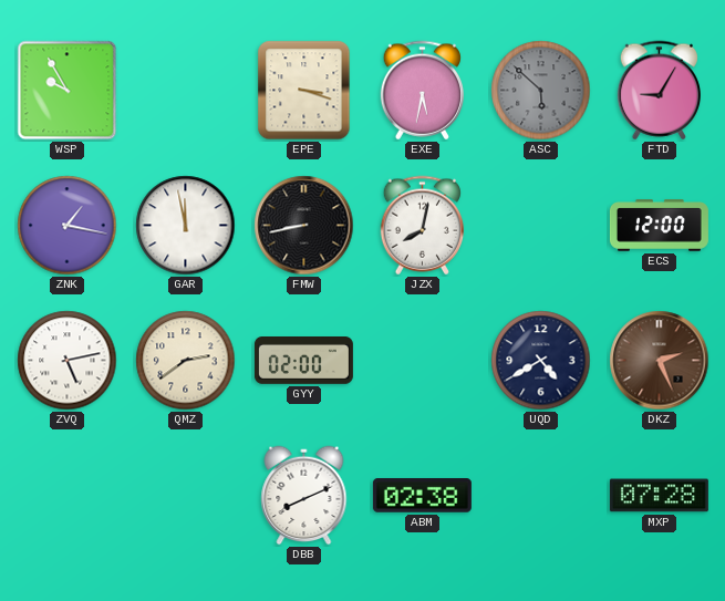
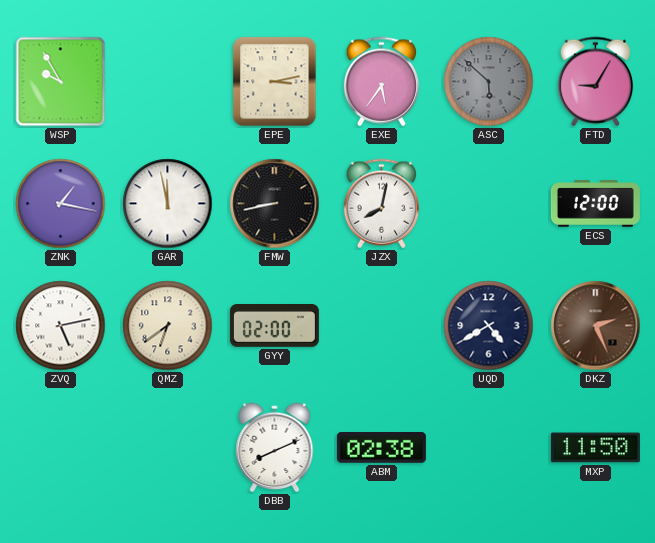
EPE: 3:18 -> 3:13 (275, 82)
EXE: 5:32 -> 5:36 (381, 82)
QMZ: 2:39 -> 6:39 (168, 326)
MXP: 07:28 -> 11:50 (595, 448)
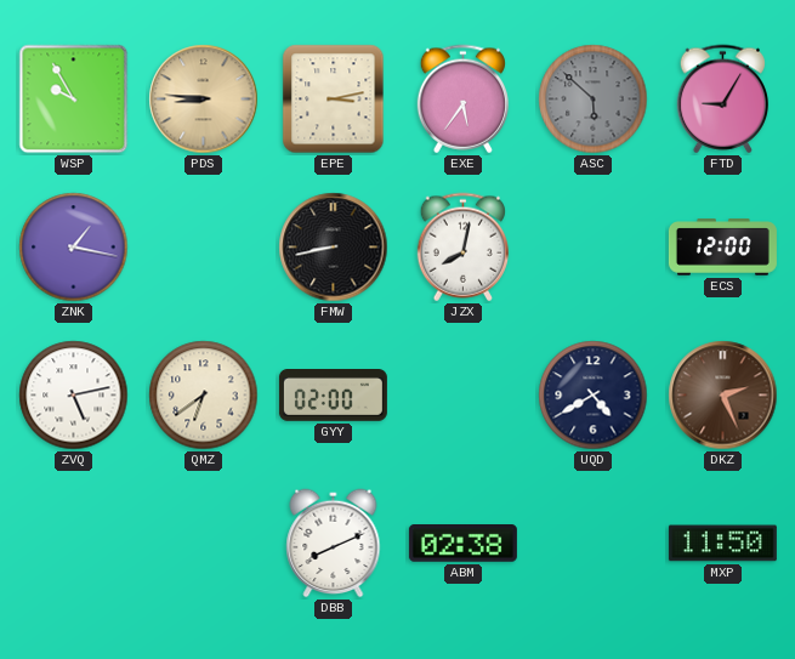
PDS: none -> 8:46 (204, 100)
GAR: 11:58 -> none (168, 204)
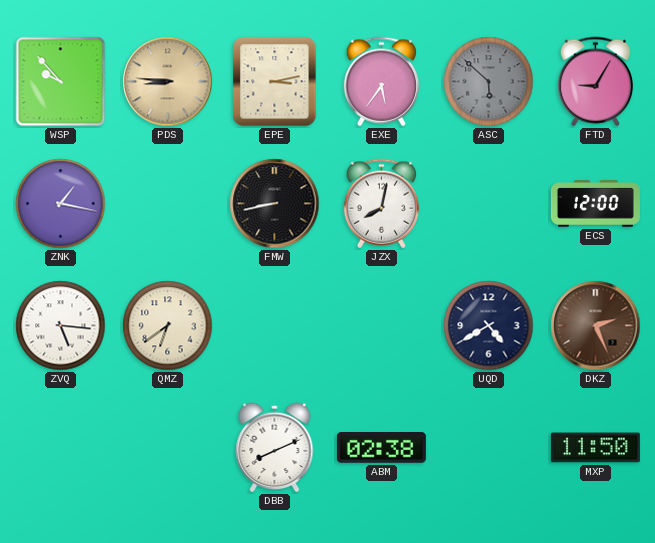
WSP: 9:55 -> 9:53 (61, 82)
ZVQ: 5:13 -> 5:16 (61, 326)
GYY: 02:00 -> none (333, 396)
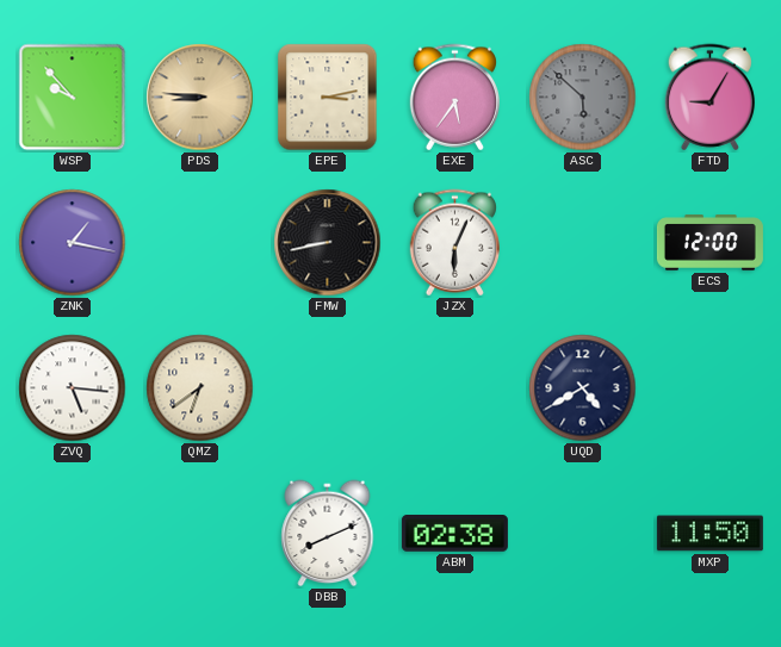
JZX: 8:02 -> 6:04 (454, 243)
DKZ: 2:26 -> none (596, 326)
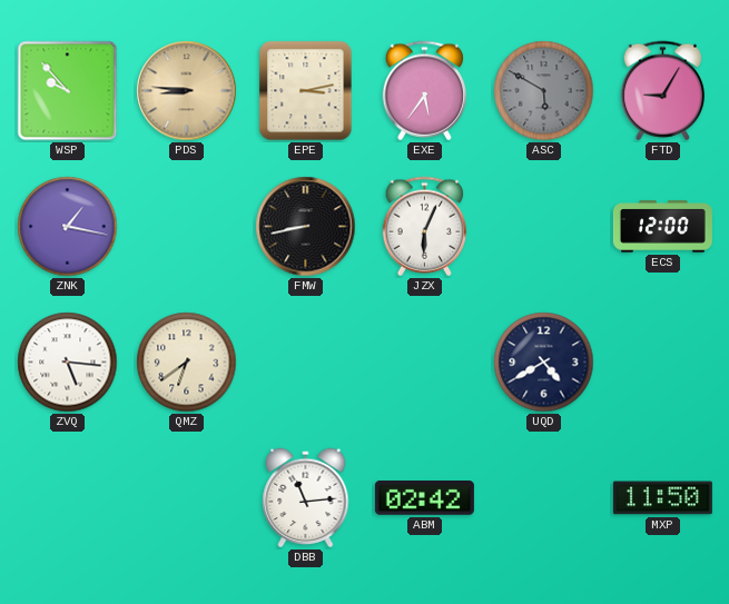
ASC: 5:52 -> 5:50 (544, 91)
DBB: 8:11 -> 11:14 (306, 498)
ABM: 02:38 -> 02:42 (424, 498)
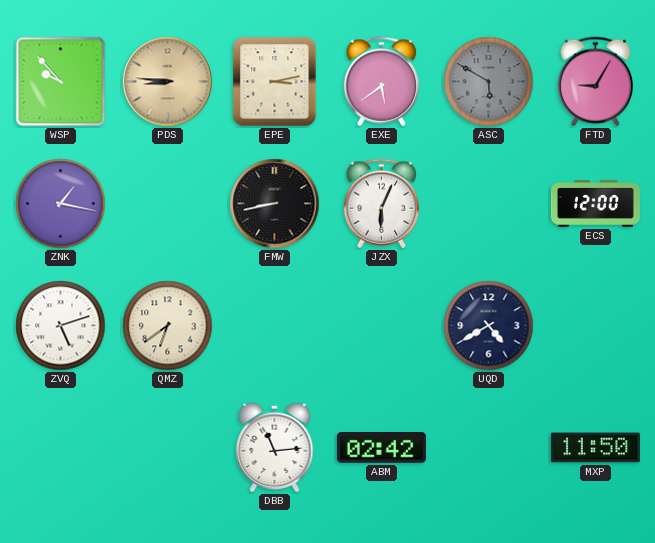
EXE: 5:36 -> 5:39 (381, 82)
ZVQ: 5:16 -> 5:12 (61, 326)
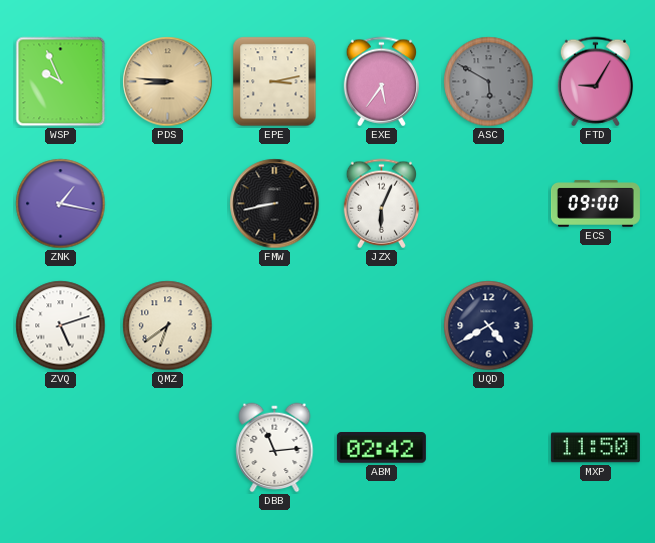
WSP: 9:53 -> 9:56 (61, 82)
EXE: 5:39 -> 5:36 (381, 82)
ECS: 12:00 -> 09:00 (595, 204)
